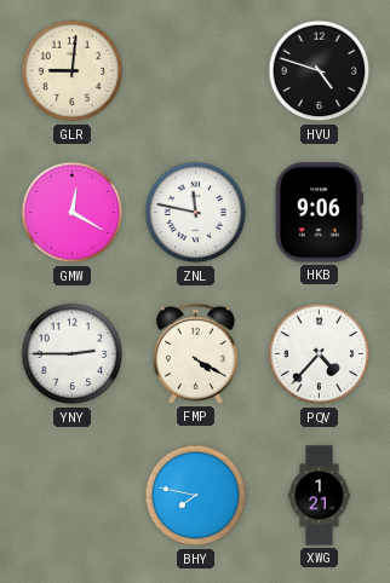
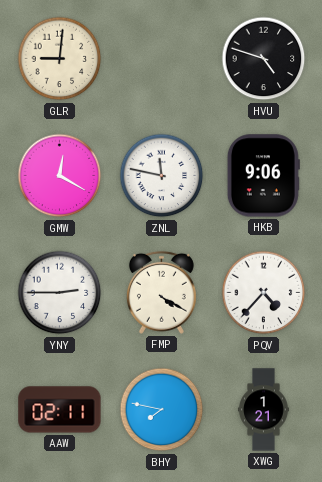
AAW: none -> 02:11 (60, 410)
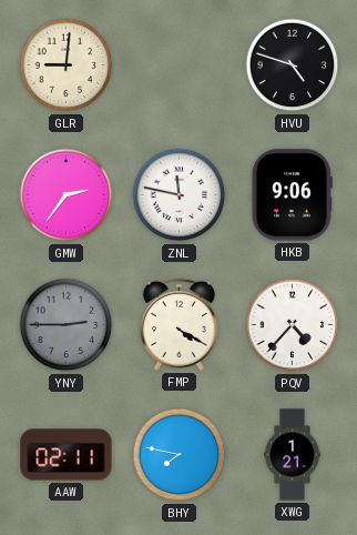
GMW: 12:20 -> 2:36 (67, 195)
YNY dial: white -> grey (67, 325)
